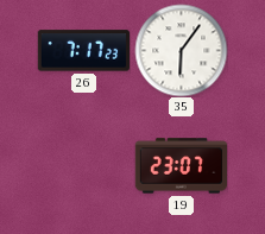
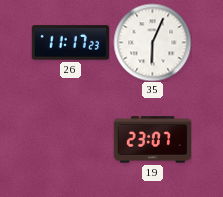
26: 7:17 -> 11:17 (70, 43)
35: 6:06 -> 6:04 (152, 42)
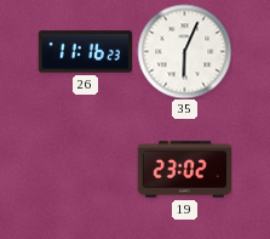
26: 11:17 -> 11:16 (85, 52)
19: 23:07 -> 23:02 (184, 170)
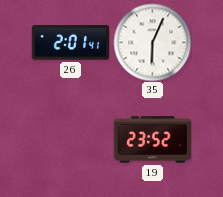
26: 11:16 -> 2:01 (70, 43)
19: 23:02 -> 23:52 (152, 140)
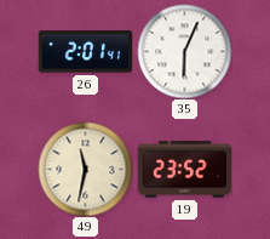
49: none -> 11:32 (85, 169)
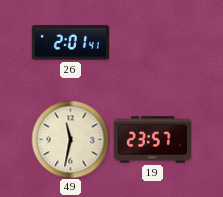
35: 6:04 -> none (184, 51)
19: 23:52 -> 23:57 (152, 140)
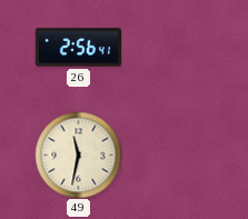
26: 2:01 -> 2:56 (78, 48)
19: 23:57 -> none (152, 140)
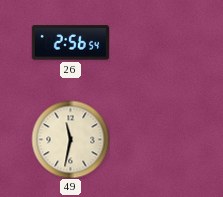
26: 2:56:41 -> 2:56:54 (70, 43)
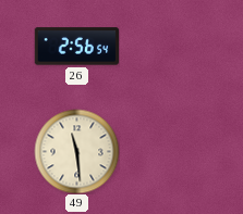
49: 11:32 -> 11:29 (76, 151)
